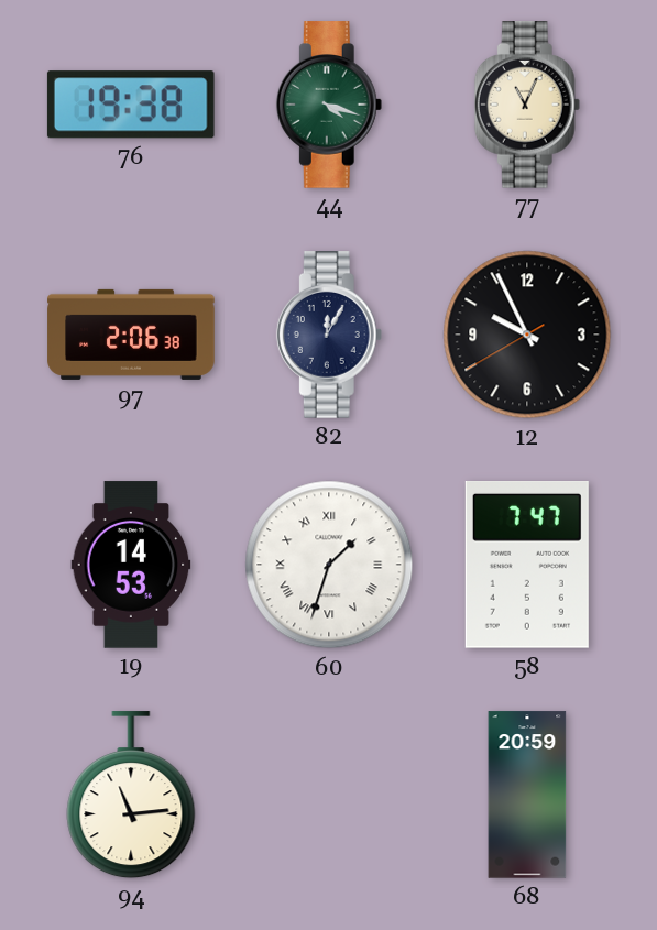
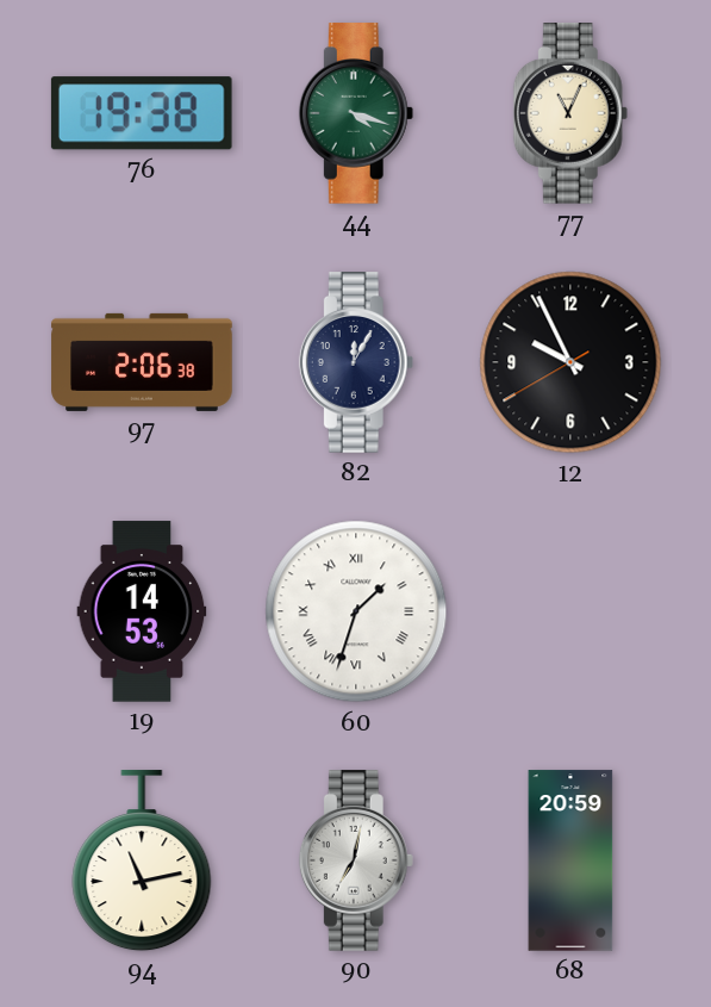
58: 7:47 -> none (527, 566)
94: 11:14 -> 11:13 (142, 862)
90: none -> 7:02 (356, 860)
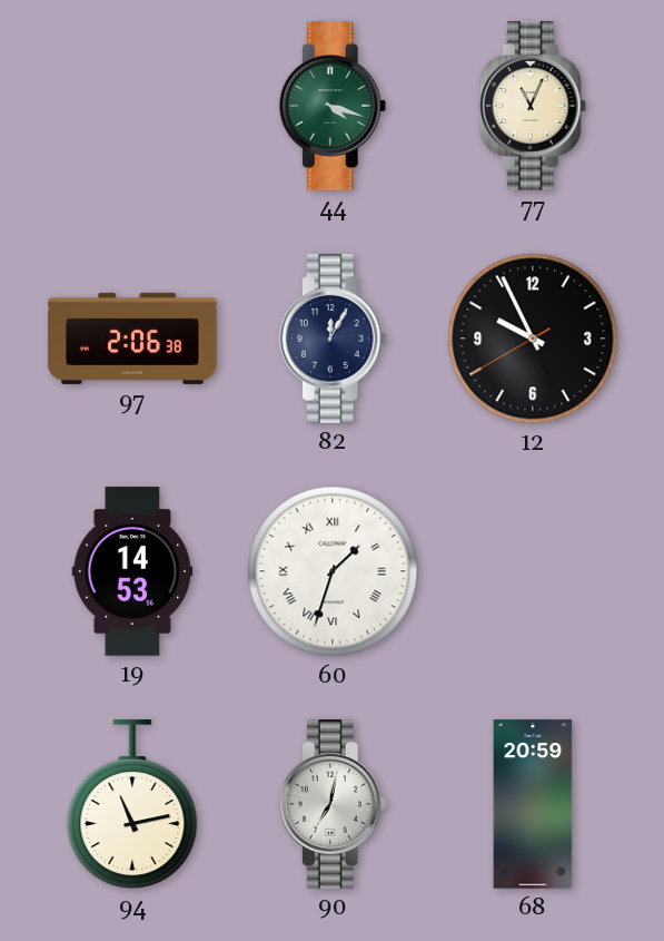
76: 19:38 -> none (142, 113)
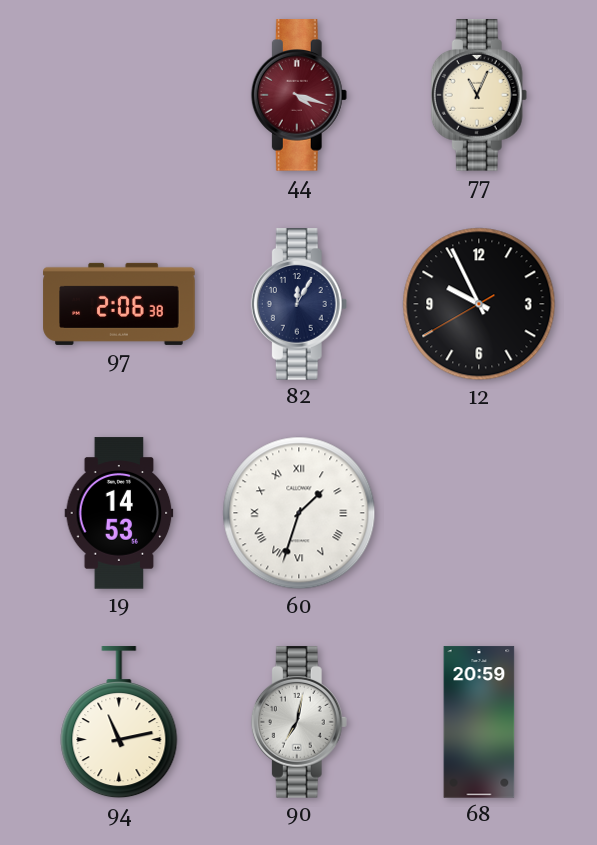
44 dial: green -> burgundy (299, 95)
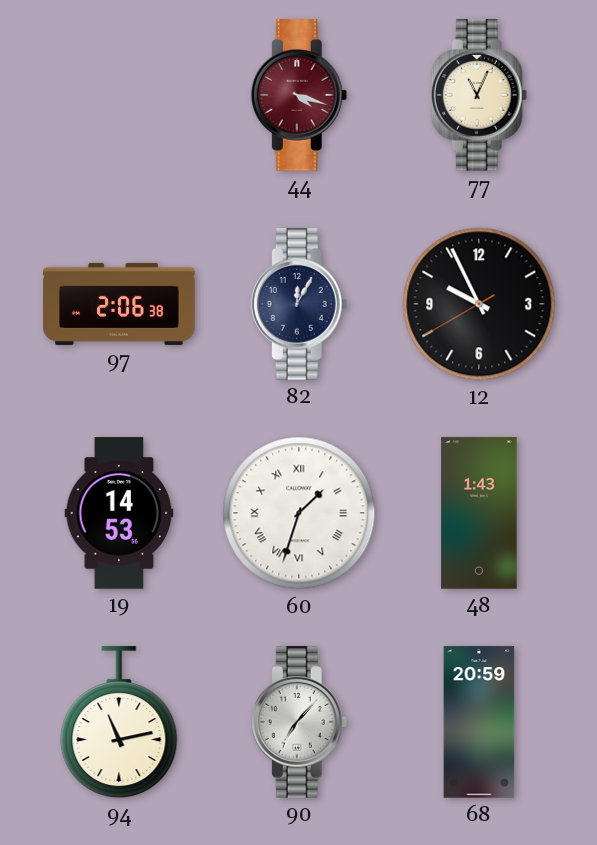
48: none -> 1:43 (479, 513)
90: 7:02 -> 7:07 (299, 722)
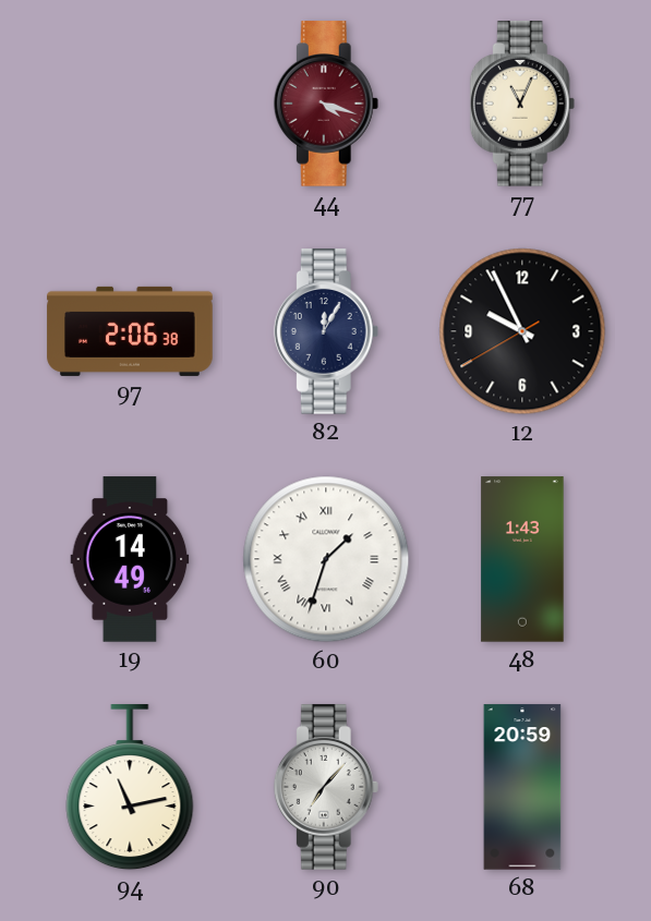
19: 14:53 -> 14:49 (130, 559)
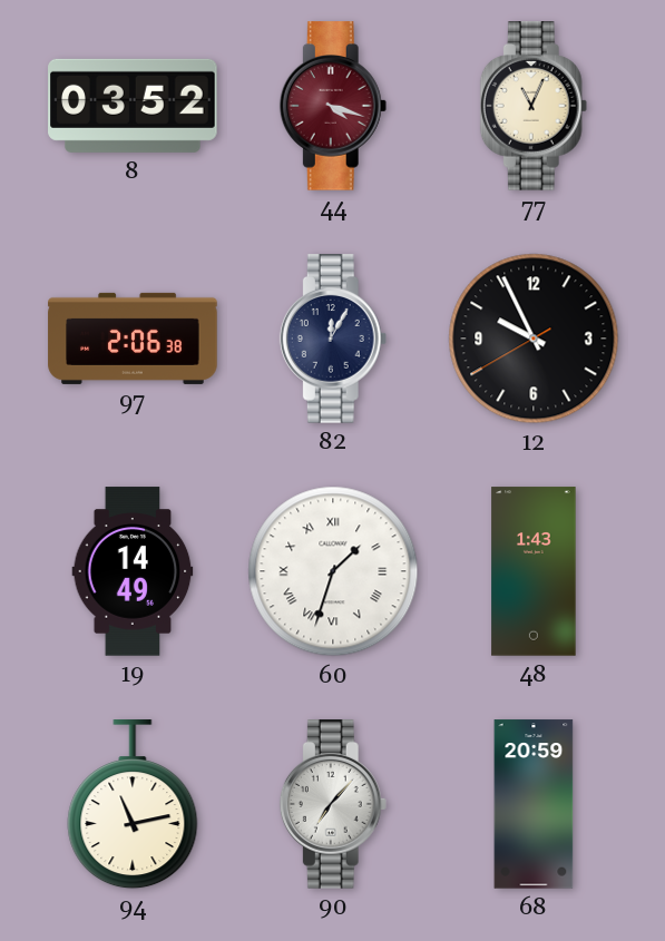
8: none -> 03:52 (133, 106)
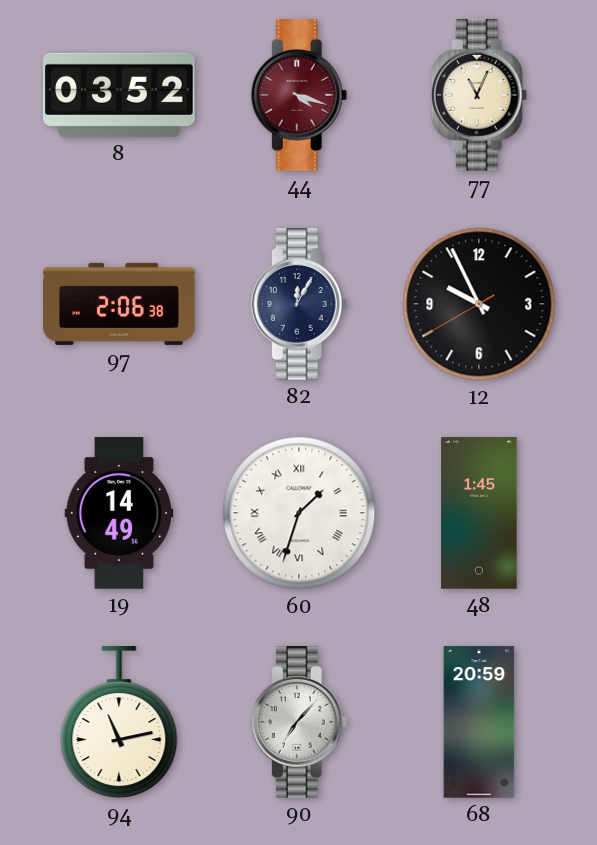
48: 1:43 -> 1:45 (479, 513)
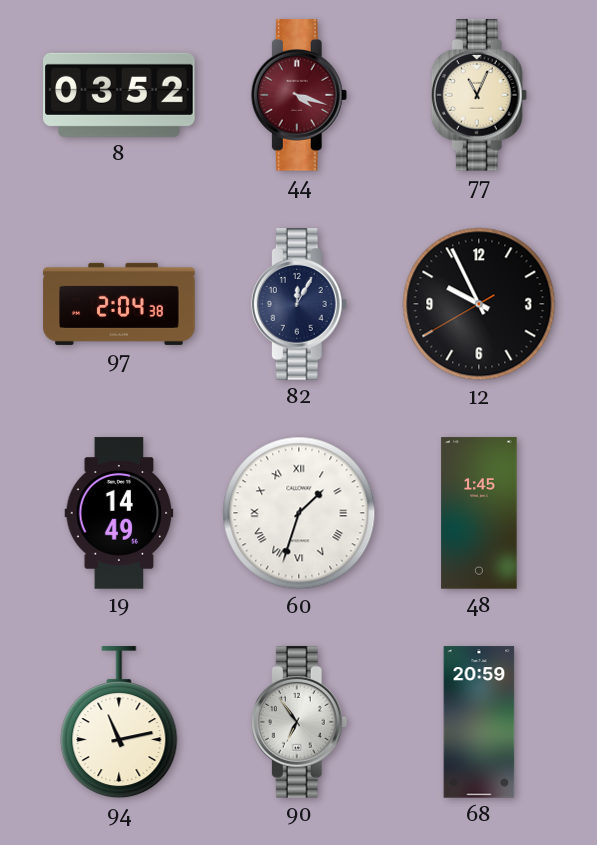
97: 2:06 -> 2:04 (119, 304)
90: 7:07 -> 6:54 (299, 722)
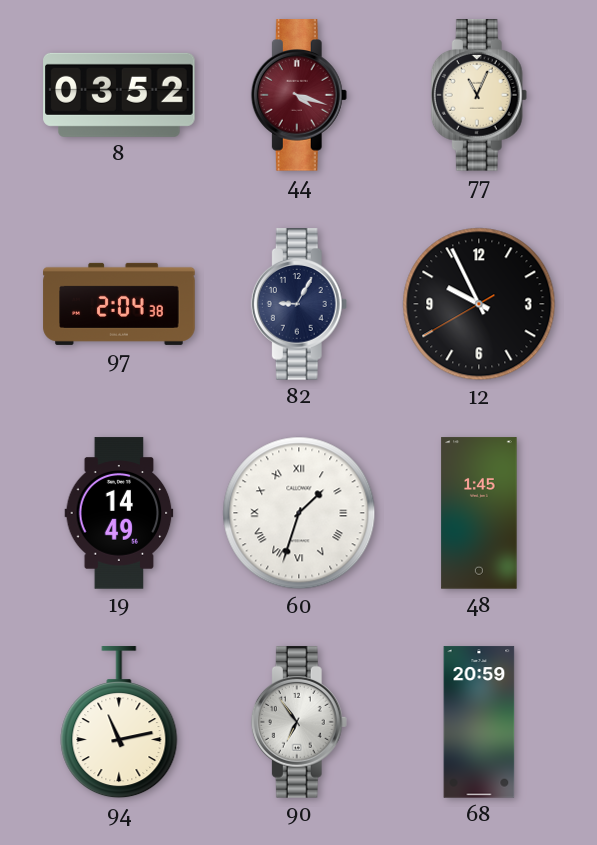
82: 12:05 -> 9:05 (299, 304)
